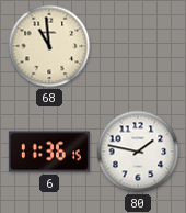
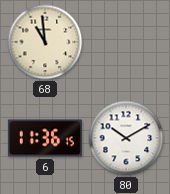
80: 1:47 -> 10:10 (126, 138)
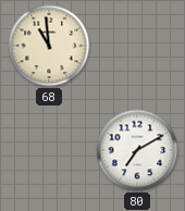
6: 11:36 -> none (45, 138)
80: 10:10 -> 7:10 (137, 150)
